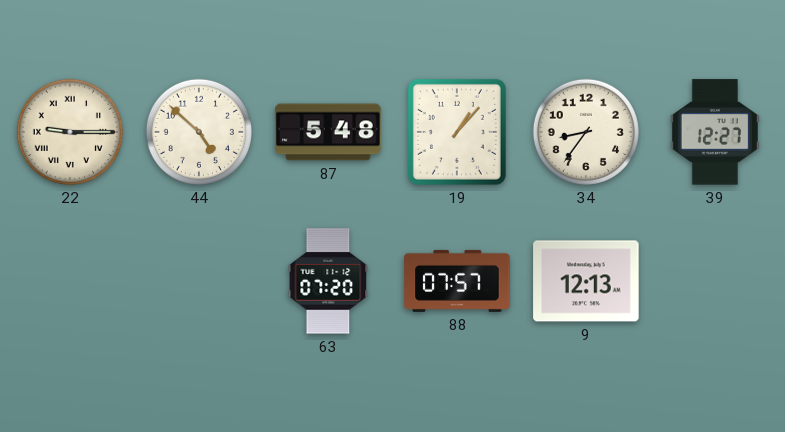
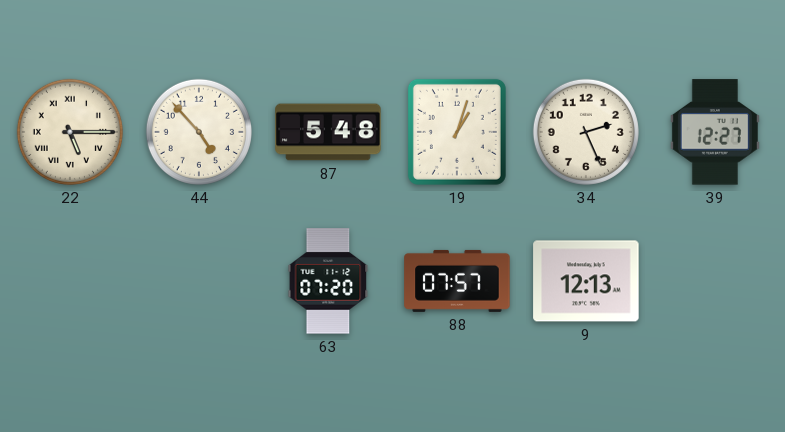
22: 9:15 -> 5:15 (70, 132)
44: 4:52 -> 4:53 (199, 132)
19: 1:07 -> 1:03 (457, 132)
34: 8:36 -> 2:26 (586, 132)
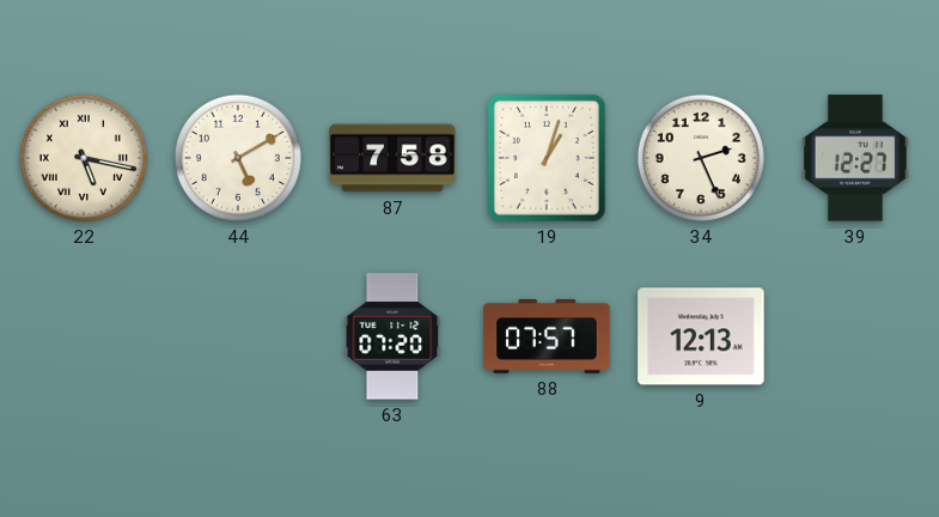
22: 5:15 -> 5:17 (84, 158)
44: 4:53 -> 5:10 (238, 158)
87: 5:48 -> 7:58 (392, 158)
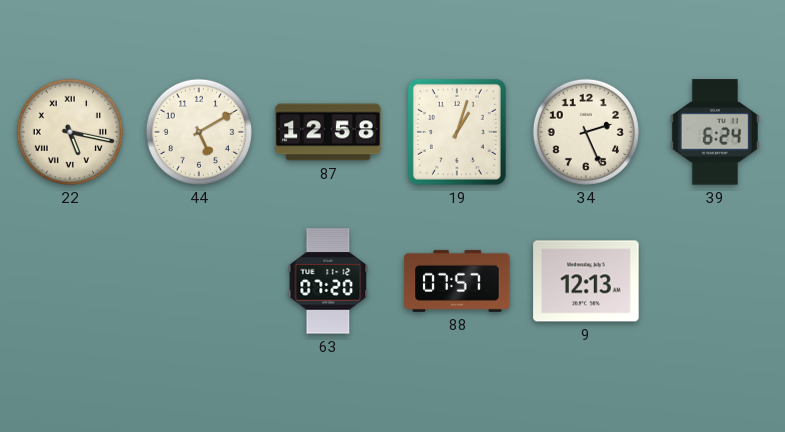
87: 7:58 -> 12:58 (328, 132)
39: 12:27 -> 6:24 (715, 132)
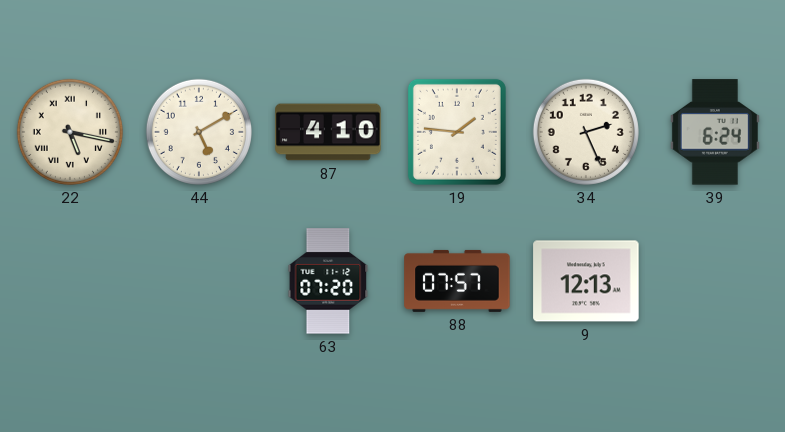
87: 12:58 -> 4:10 (328, 132)
19: 1:03 -> 1:46 (457, 132)
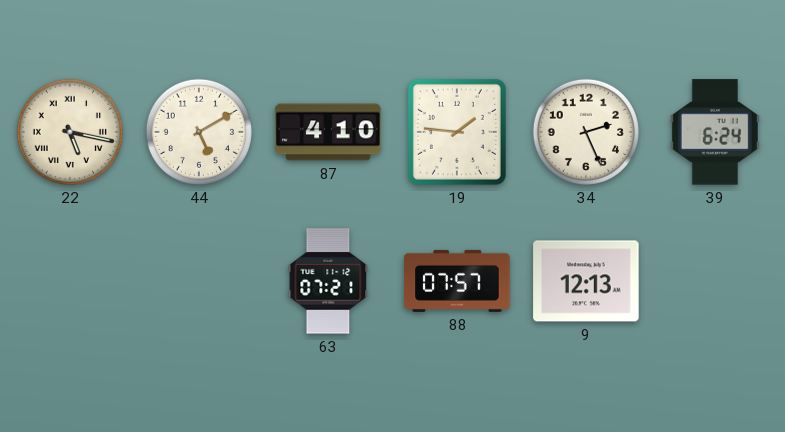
63: 07:20 -> 07:21 (328, 281)
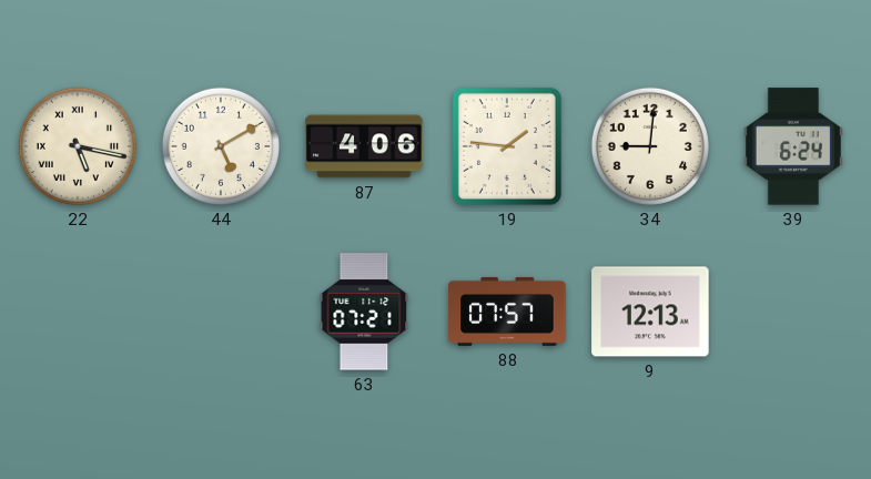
87: 4:10 -> 4:06 (364, 146)
34: 2:26 -> 9:01 (650, 146)
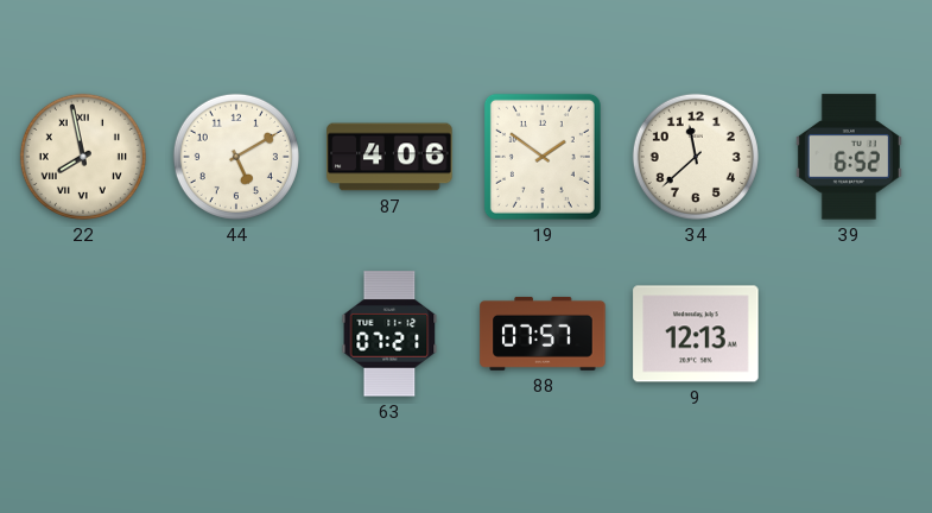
22: 5:17 -> 7:58 (83, 157)
19: 1:46 -> 1:51 (543, 157)
34: 9:01 -> 11:38 (696, 157)
39: 6:24 -> 6:52 (849, 157)
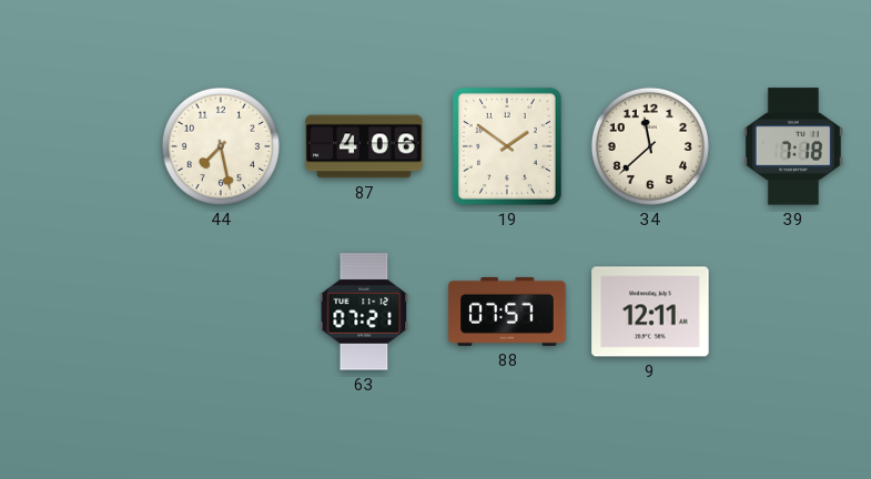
22: 7:58 -> none (83, 157)
44: 5:10 -> 7:28 (221, 146)
39: 6:52 -> 7:18 (793, 146)
9: 12:13 -> 12:11 (650, 312)
